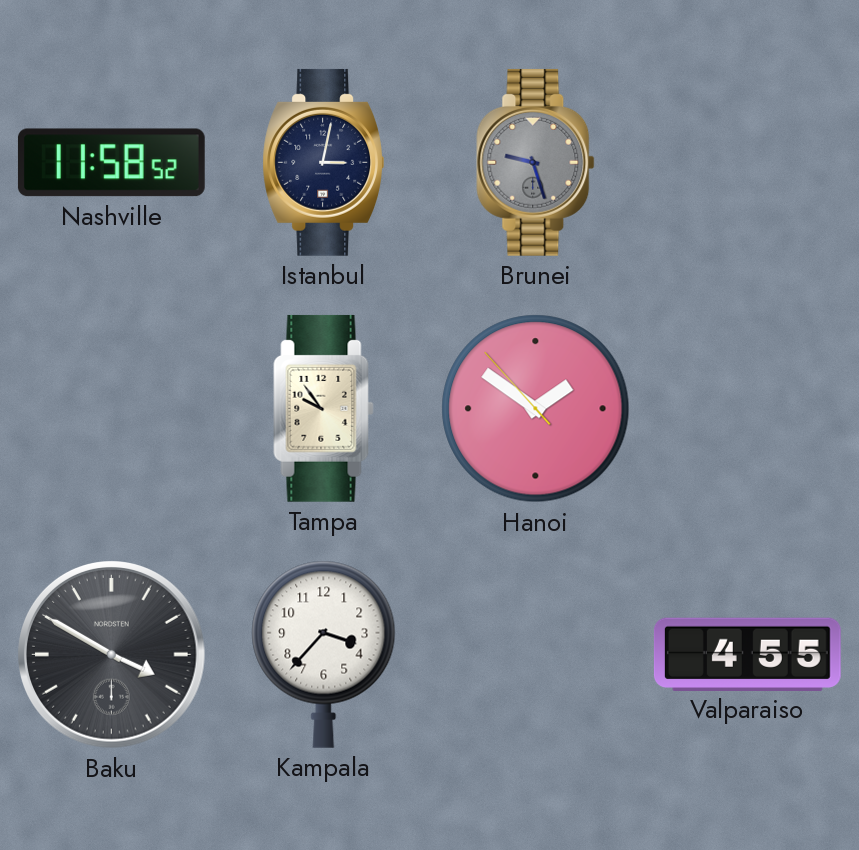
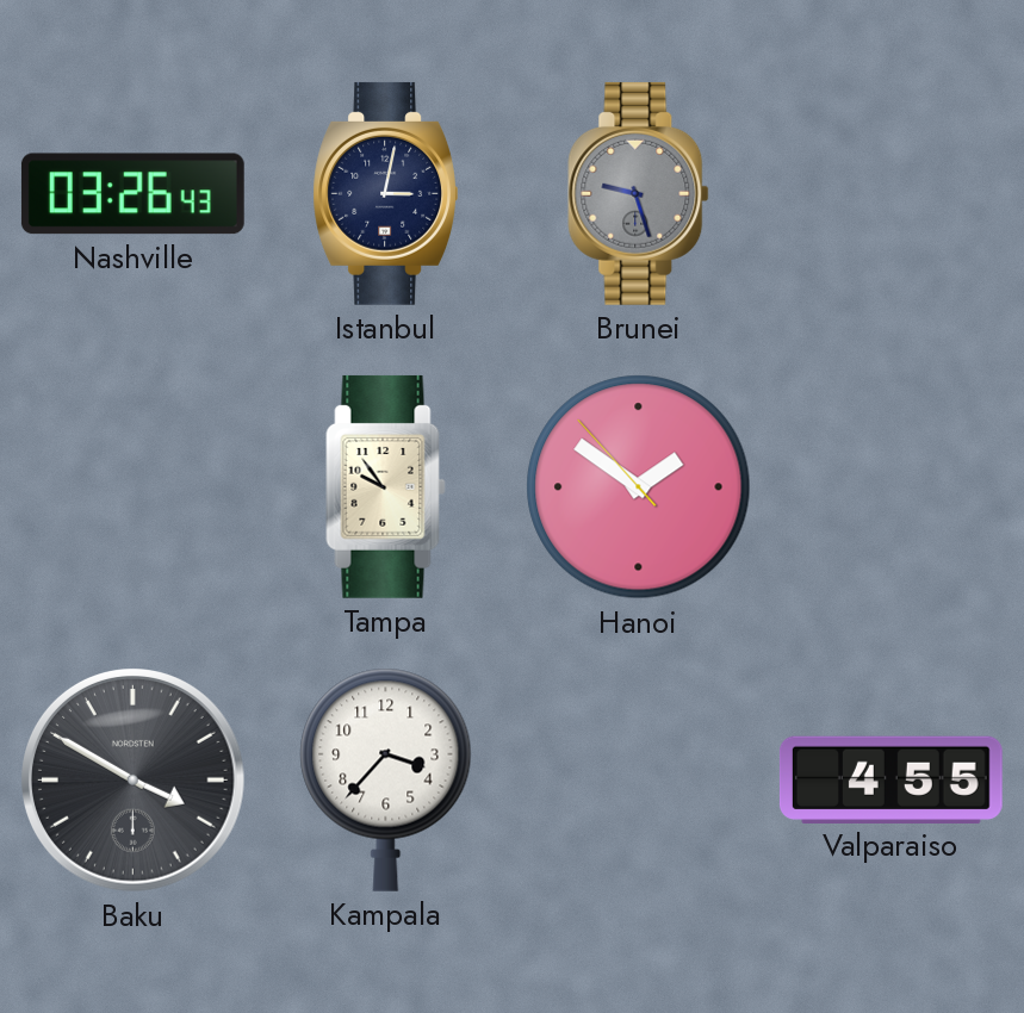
Nashville: 11:58 -> 03:26 (132, 194)
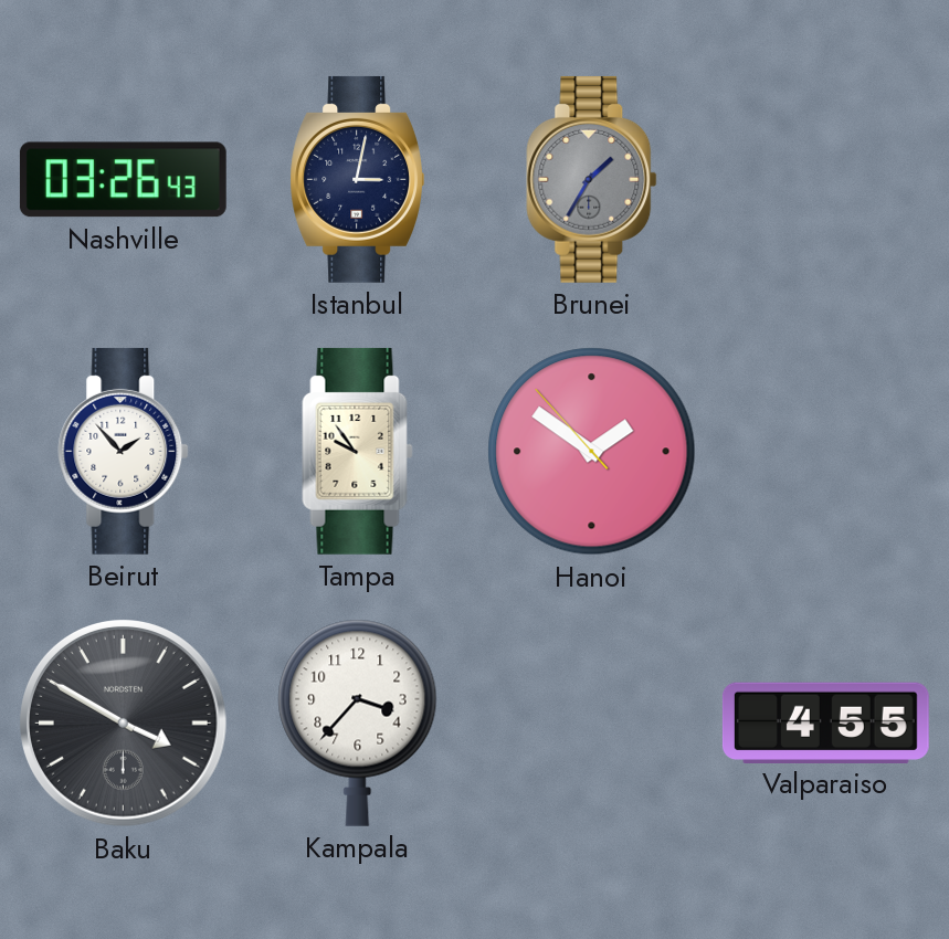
Brunei: 9:27 -> 1:35 (592, 179)
Beirut: none -> 1:53 (124, 451)
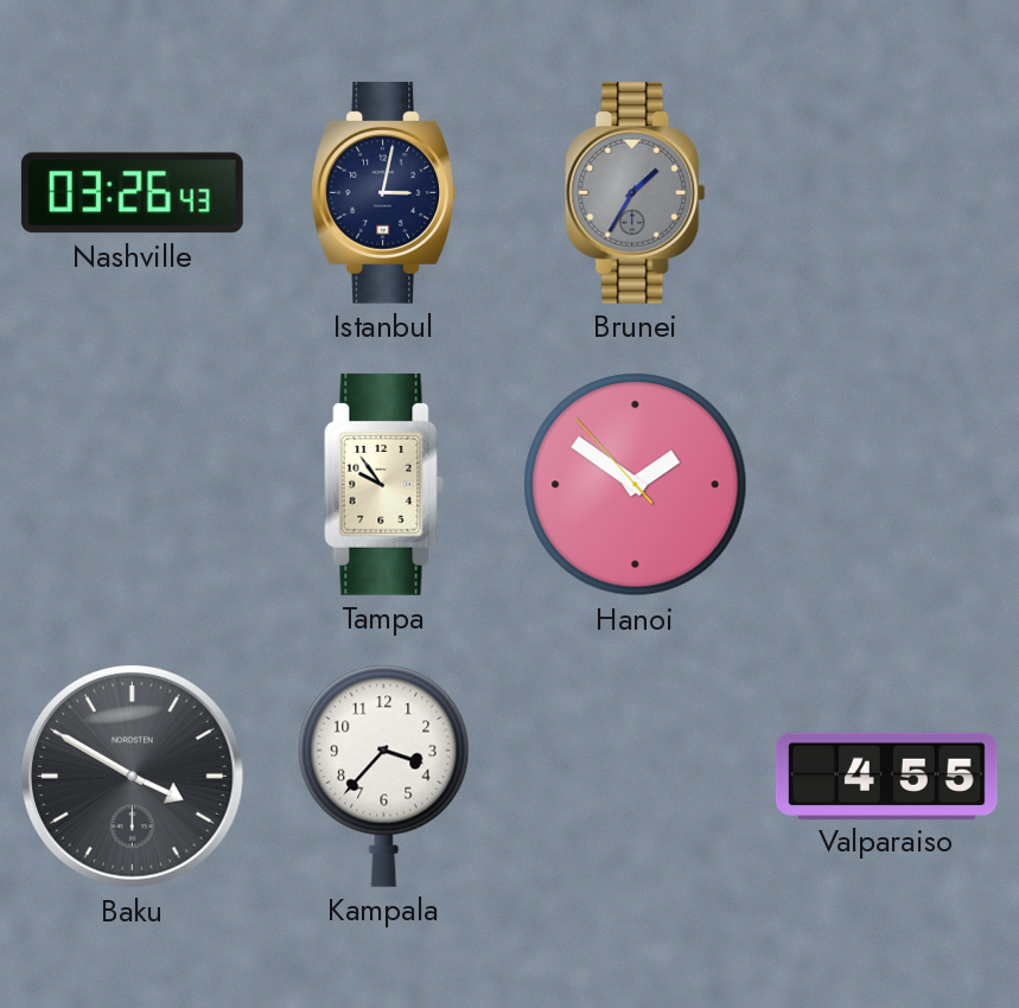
Beirut: 1:53 -> none (124, 451)
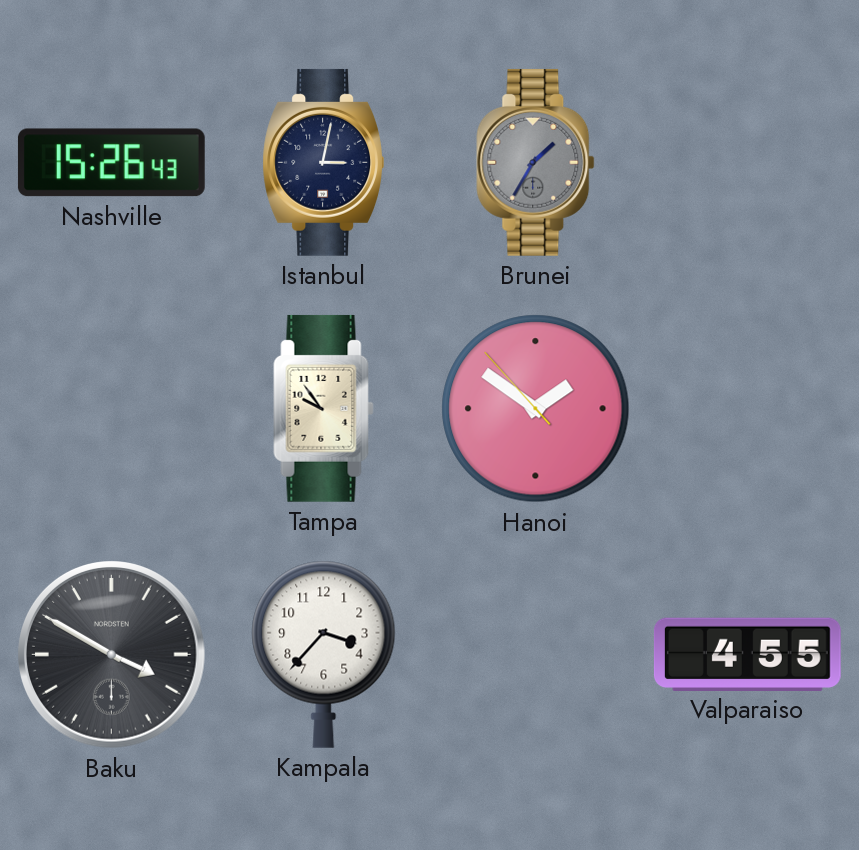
Nashville: 03:26 -> 15:26 (111, 163)
